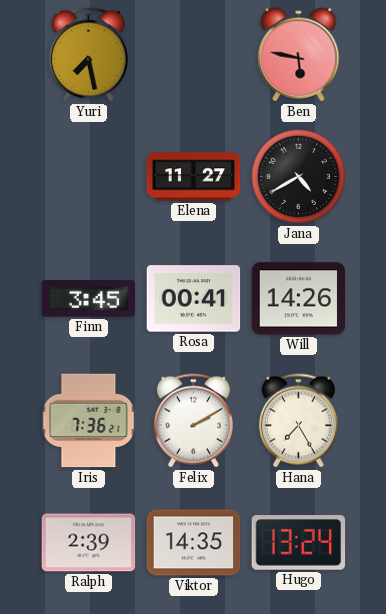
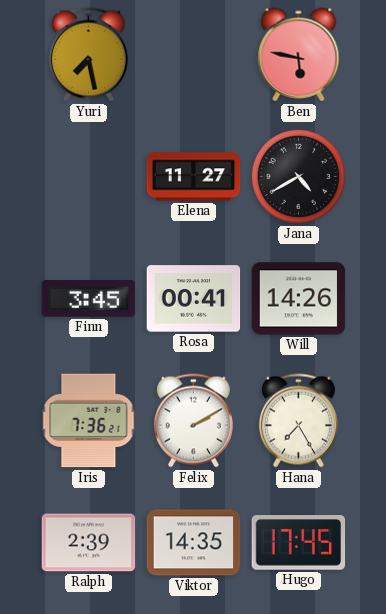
Hugo: 13:24 -> 17:45 (299, 543)
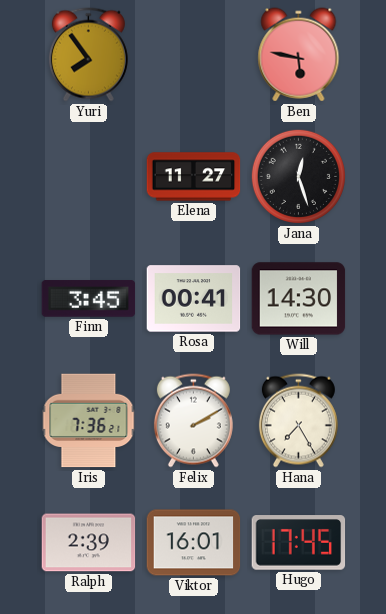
Yuri: 7:28 -> 7:54 (88, 55)
Jana: 4:40 -> 12:27 (298, 176)
Will: 14:26 -> 14:30 (299, 299)
Viktor: 14:35 -> 16:01 (194, 543)
